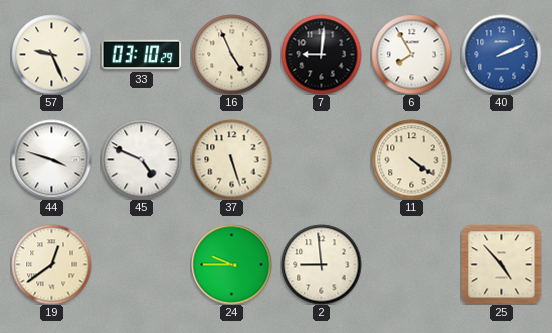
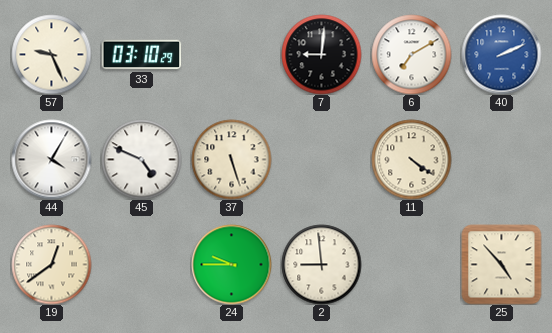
16: 4:56 -> none (231, 54)
6: 7:55 -> 7:10 (411, 54)
44: 3:48 -> 4:05 (51, 159)
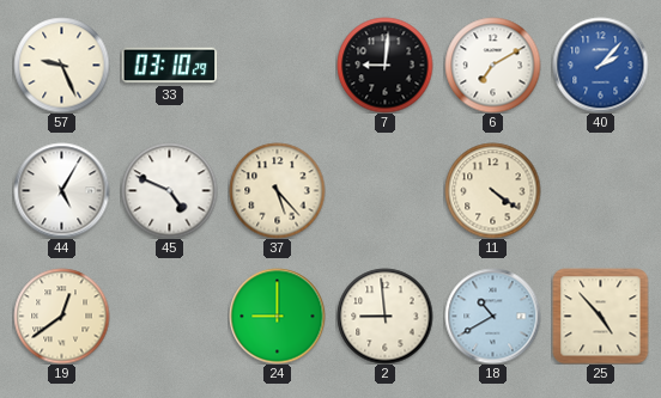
40: 2:11 -> 2:07 (600, 65)
44: 4:05 -> 5:05 (61, 190)
37: 5:27 -> 5:23 (277, 190)
24: 9:45 -> 9:00 (277, 316)
18: none -> 10:40 (492, 316)
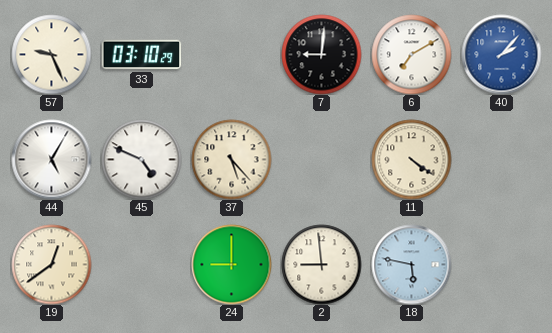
18: 10:40 -> 5:47 (411, 264)
25: 4:53 -> none (600, 316)
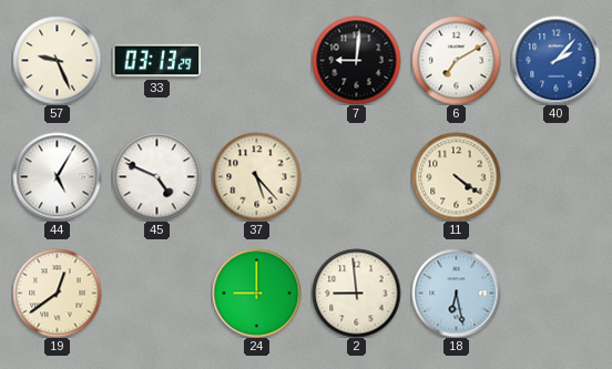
33: 03:10 -> 03:13 (156, 61)
18: 5:47 -> 6:28 (456, 293)
